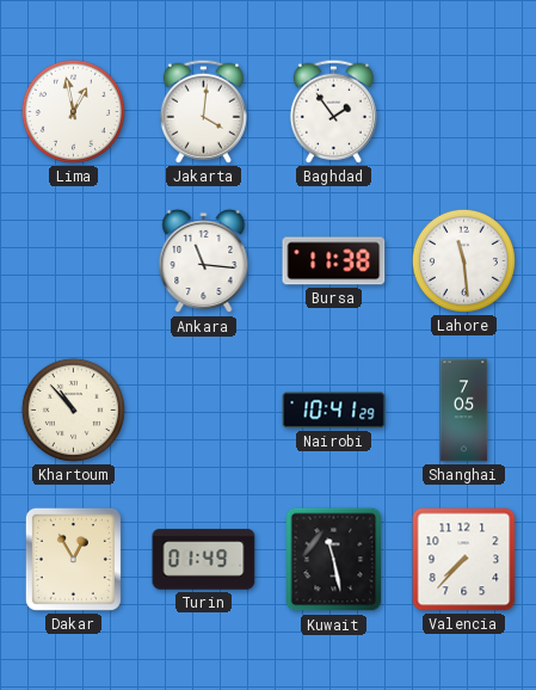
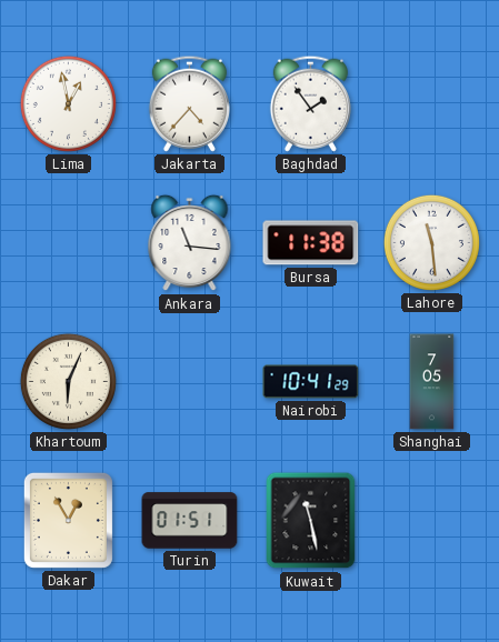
Jakarta: 4:01 -> 4:37 (189, 103)
Khartoum: 10:53 -> 6:04 (68, 381)
Turin: 01:49 -> 01:51 (190, 521)
Valencia: 7:37 -> none (464, 560)
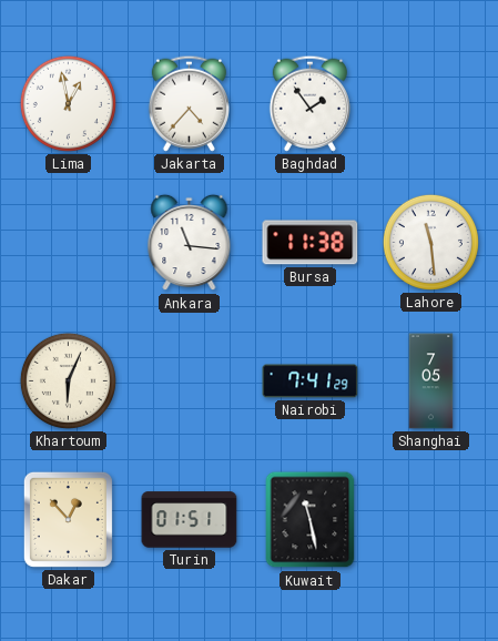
Nairobi: 10:41 -> 7:41 (311, 381)
Dakar: 12:55 -> 12:53 (68, 519)
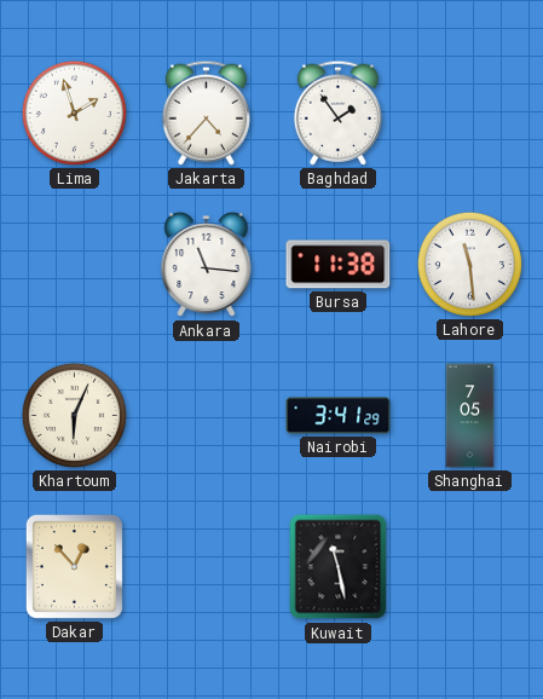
Lima: 12:58 -> 1:57 (74, 112)
Nairobi: 7:41 -> 3:41 (339, 416)
Turin: 01:51 -> none (190, 520)
